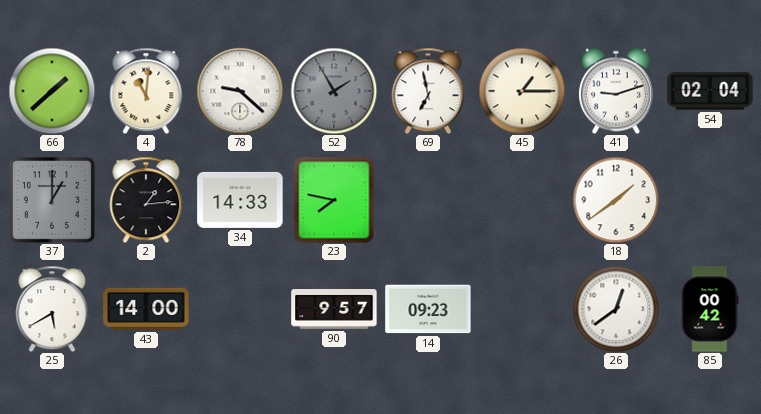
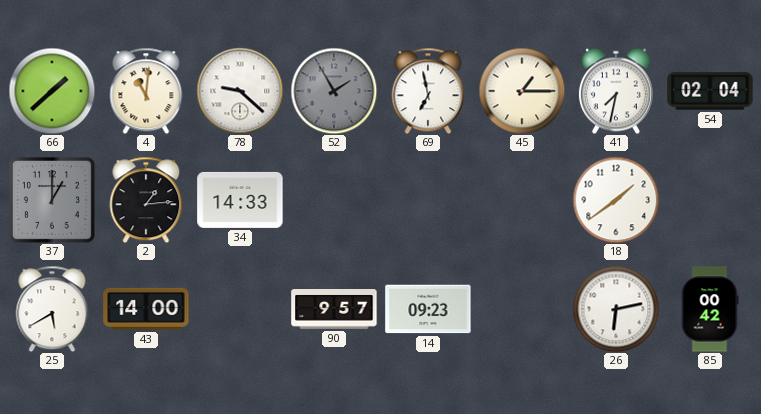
41: 9:12 -> 7:32 (616, 91)
23: 7:47 -> none (334, 200)
26: 12:39 -> 6:13 (616, 309)
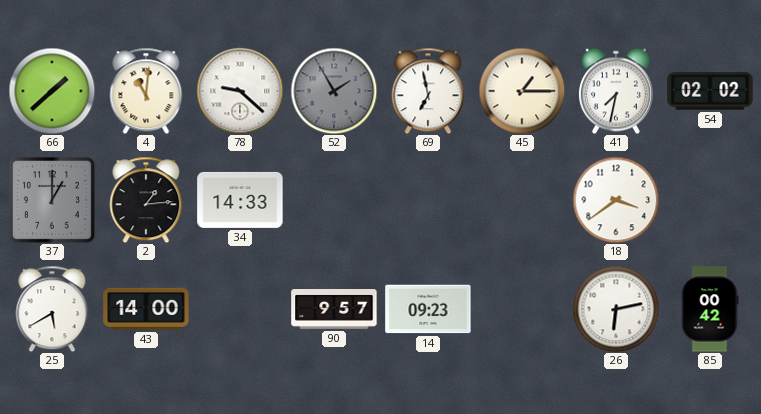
54: 02:04 -> 02:02 (710, 91)
18: 1:39 -> 3:39 (616, 200)
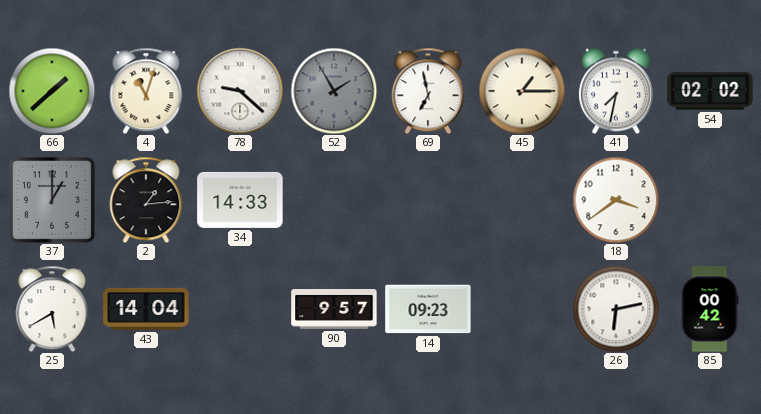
4: 11:01 -> 11:03 (146, 91)
43: 14:00 -> 14:04 (146, 309)
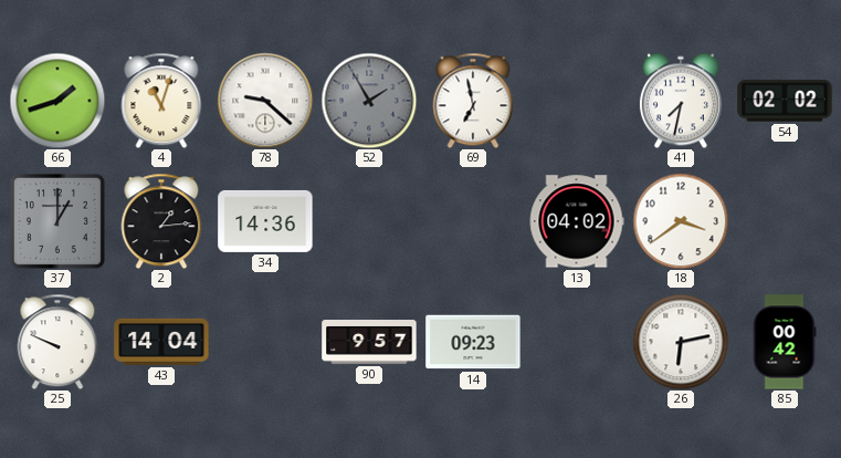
66: 1:38 -> 1:42 (57, 101)
45: 1:15 -> none (522, 91)
34: 14:33 -> 14:36 (265, 221)
13: none -> 04:02 (577, 221)
25: 5:40 -> 9:49 (57, 342)
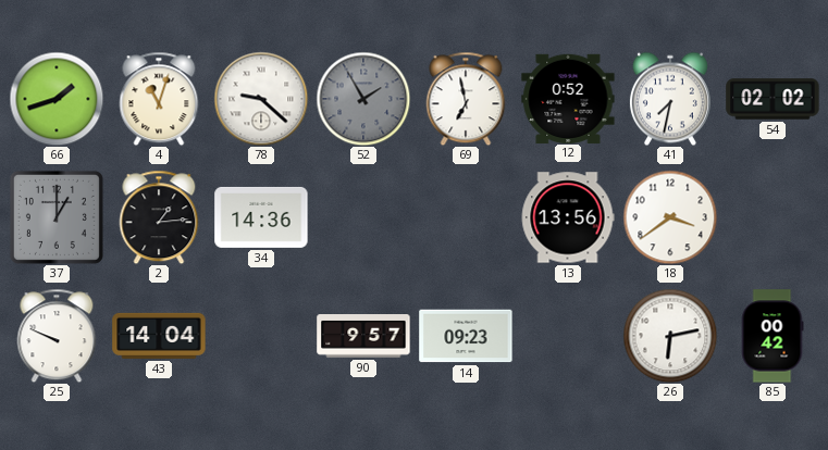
12: none -> 0:52 (568, 98)
13: 04:02 -> 13:56 (568, 217)
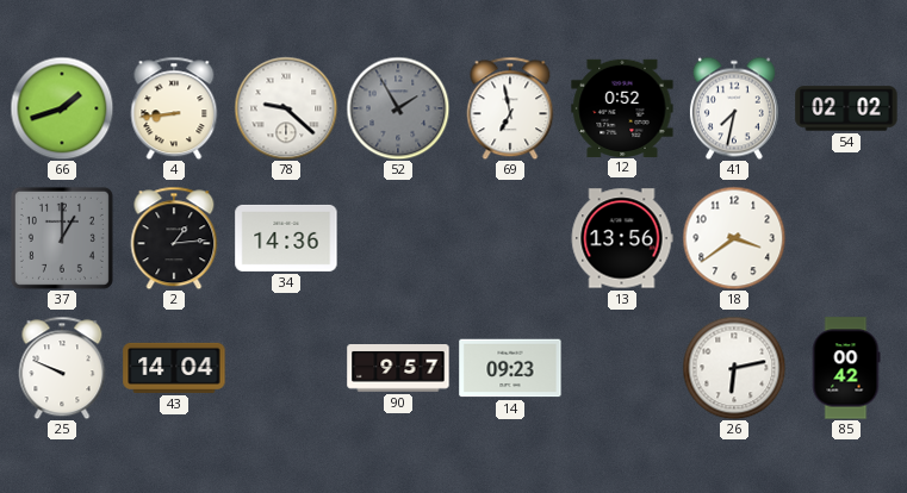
4: 11:03 -> 8:44 (174, 108)
